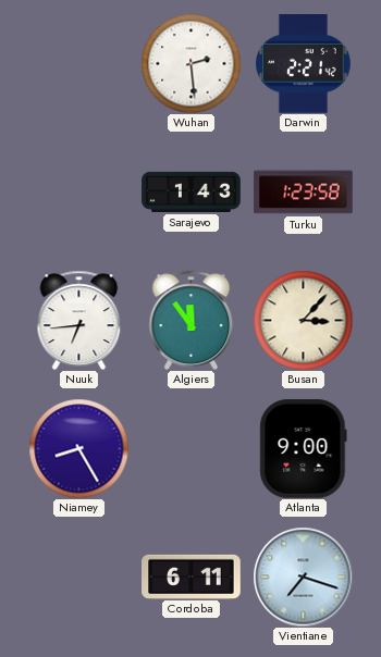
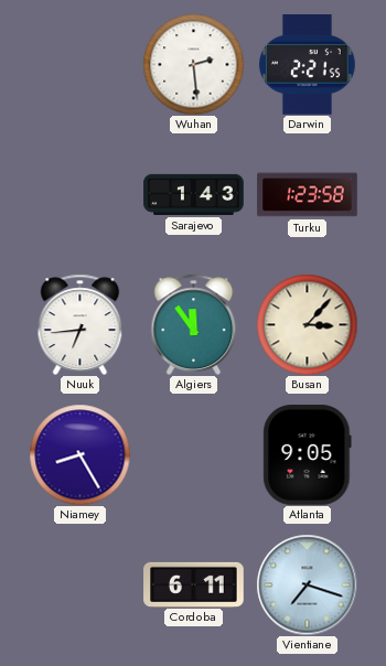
Darwin: 2:21:42 -> 2:21:55 (308, 65)
Atlanta: 9:00 -> 9:05 (308, 455)
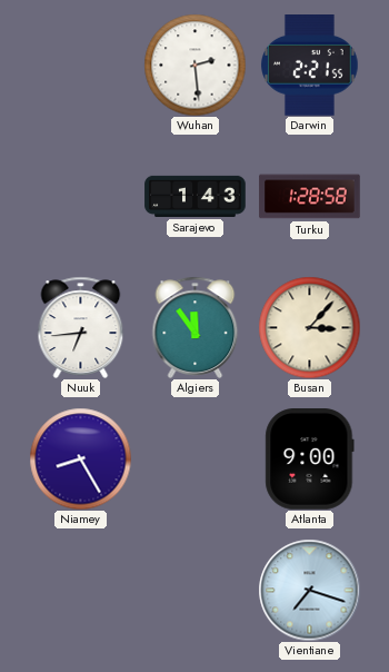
Turku: 1:23 -> 1:28 (310, 197)
Atlanta: 9:05 -> 9:00 (310, 459)
Cordoba: 6:11 -> none (194, 584)
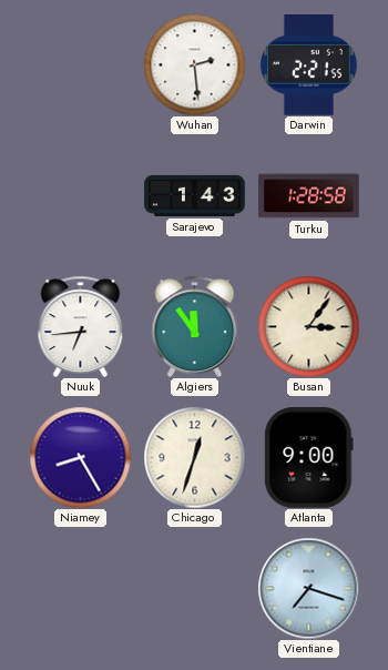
Busan: 3:07 -> 3:06 (308, 326)
Chicago: none -> 12:33 (194, 457)
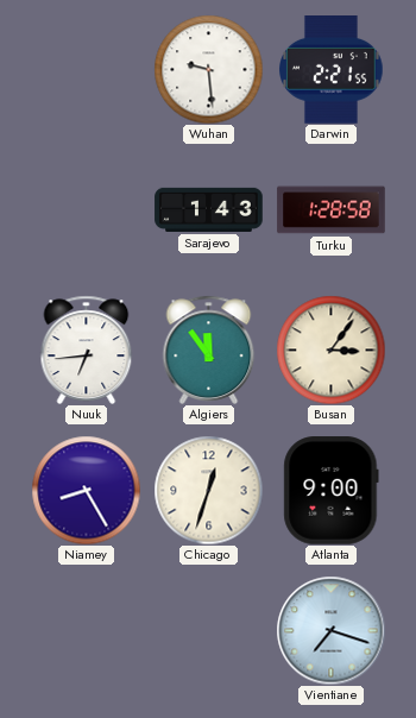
Wuhan: 2:29 -> 9:29 (208, 69)
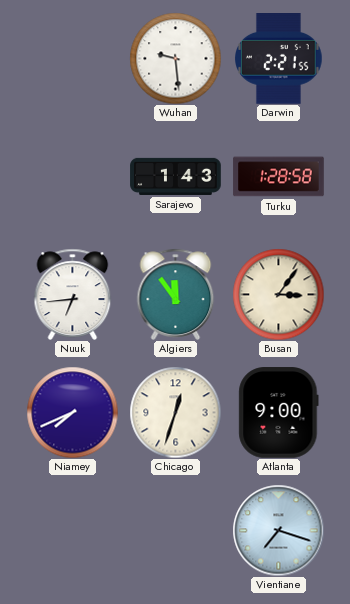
Niamey: 8:25 -> 7:41 (72, 412)
